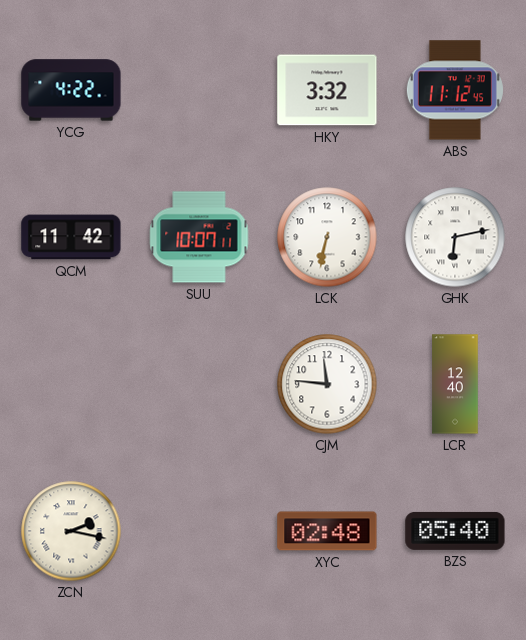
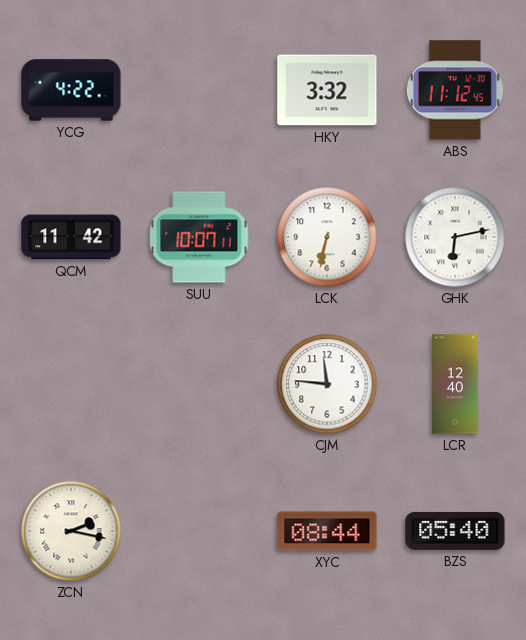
XYC: 02:48 -> 08:44 (327, 531)
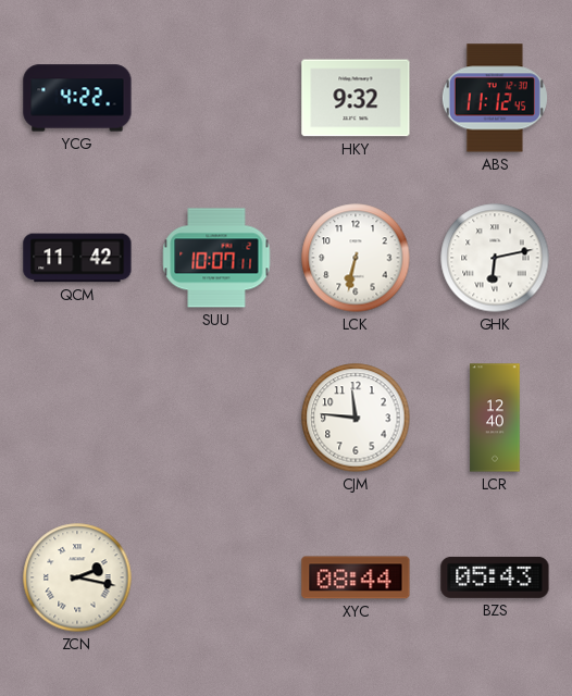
HKY: 3:32 -> 9:32 (356, 98)
BZS: 05:40 -> 05:43 (495, 577)
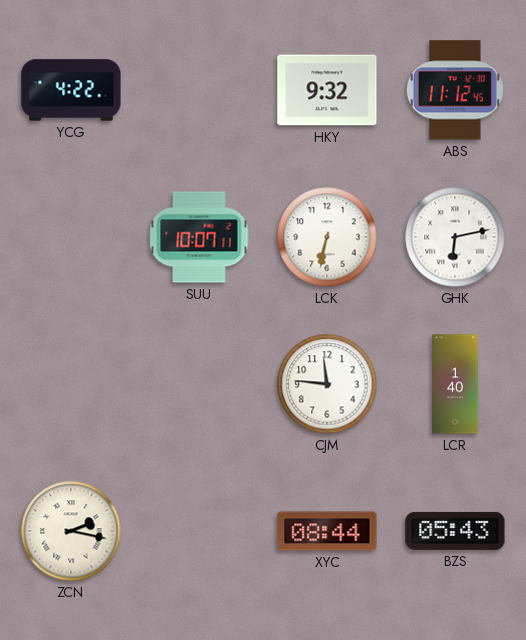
QCM: 11:42 -> none (77, 258)
LCR: 12:40 -> 1:40 (455, 384)
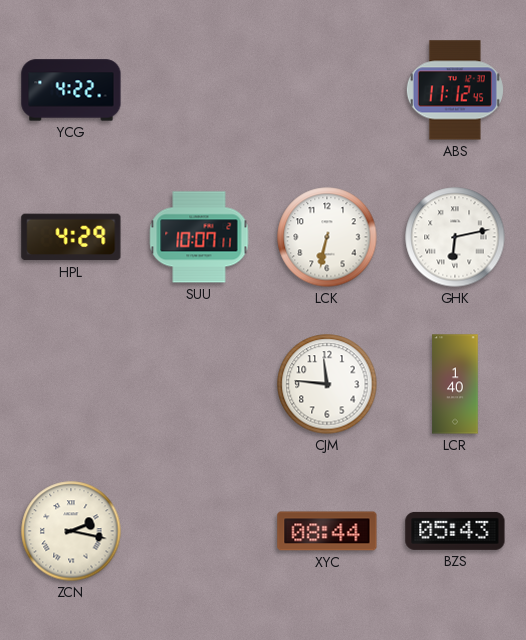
HKY: 9:32 -> none (327, 90)
HPL: none -> 4:29 (71, 237)
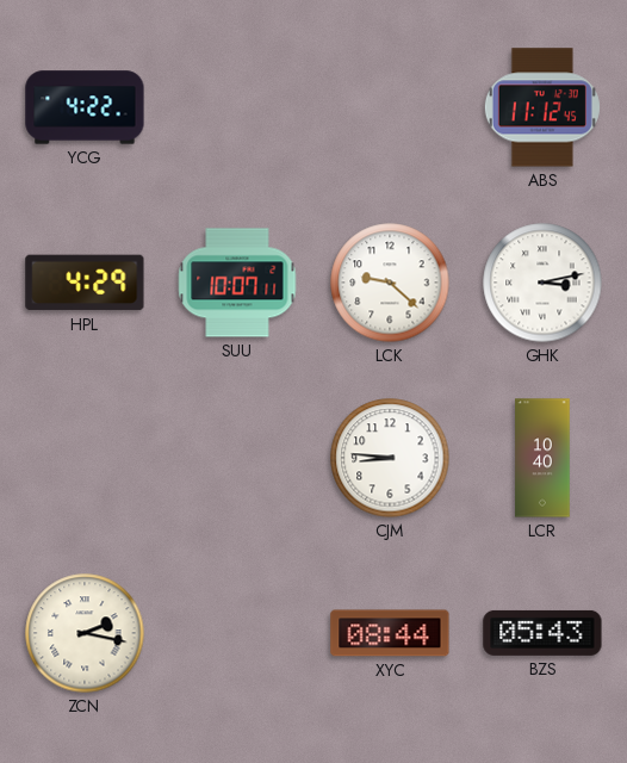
LCK: 6:32 -> 9:22 (390, 283)
GHK: 6:13 -> 3:13 (542, 283)
CJM: 11:46 -> 8:46 (390, 458)
LCR: 1:40 -> 10:40 (542, 458)
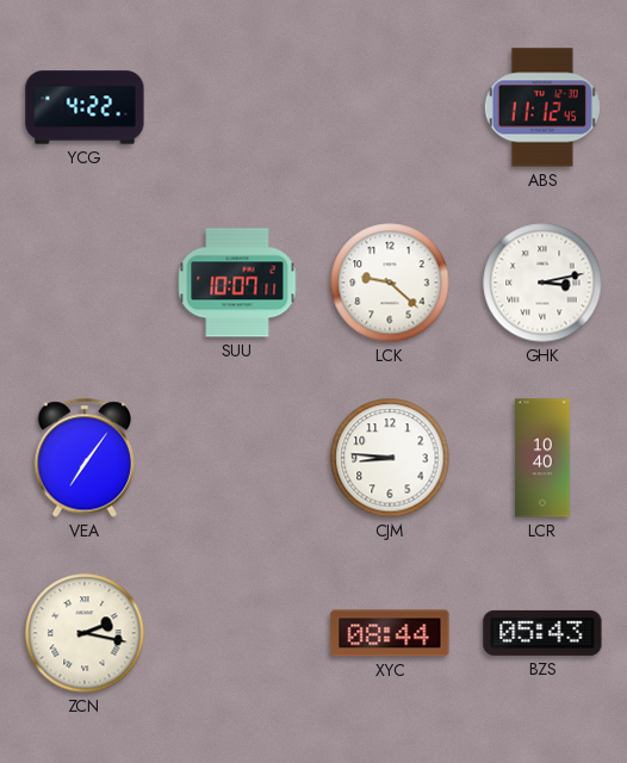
HPL: 4:29 -> none (85, 283)
VEA: none -> 7:06 (85, 458)
